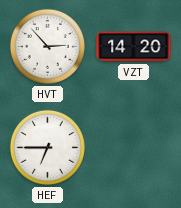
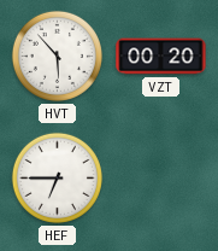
HVT: 2:53 -> 5:53 (57, 56)
VZT: 14:20 -> 00:20 (161, 57)
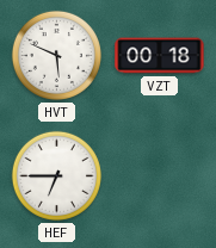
HVT: 5:53 -> 5:49 (56, 55)
VZT: 00:20 -> 00:18 (160, 56)
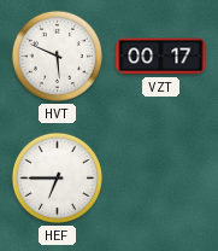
VZT: 00:18 -> 00:17 (161, 57)
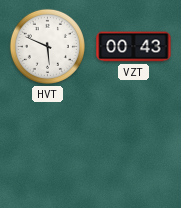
VZT: 00:17 -> 00:43 (134, 47)
HEF: 6:45 -> none (57, 177)
